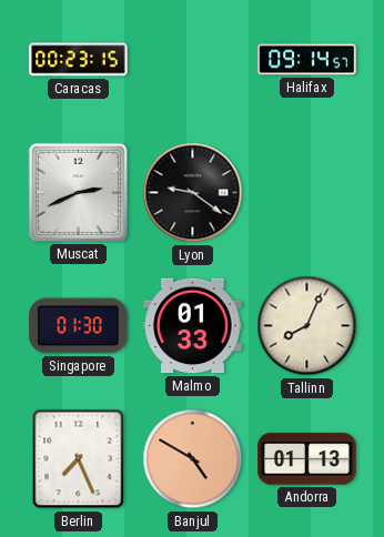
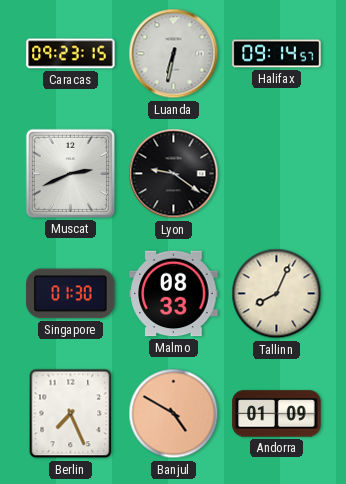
Caracas: 00:23 -> 09:23 (71, 54)
Luanda: none -> 6:32 (174, 54)
Malmo: 01:33 -> 08:33 (174, 294)
Andorra: 01:13 -> 01:09 (277, 414)
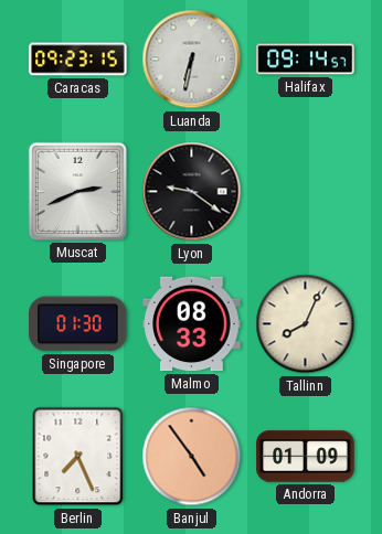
Banjul: 4:50 -> 4:54 (192, 457)
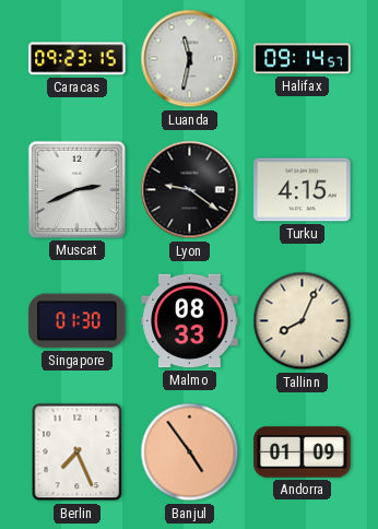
Luanda: 6:32 -> 11:32 (190, 59)
Turku: none -> 4:15 (303, 190)
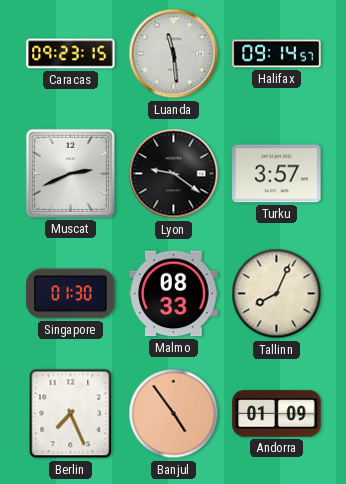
Luanda: 11:32 -> 11:29 (174, 54)
Turku: 4:15 -> 3:57 (277, 174)
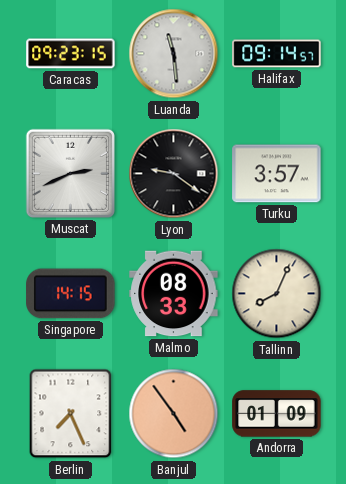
Singapore: 01:30 -> 14:15 (71, 294)
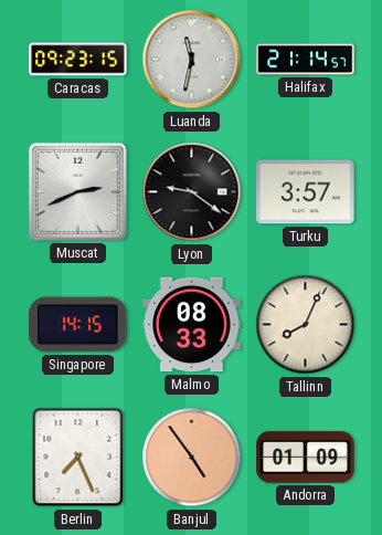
Luanda: 11:29 -> 11:32 (192, 60)
Halifax: 09:14 -> 21:14 (306, 60)
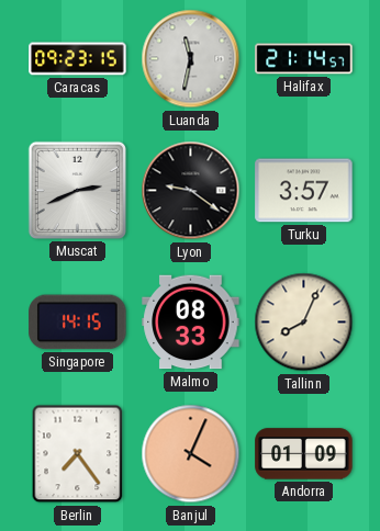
Berlin: 7:26 -> 7:24 (78, 454)
Banjul: 4:54 -> 4:04 (191, 454)
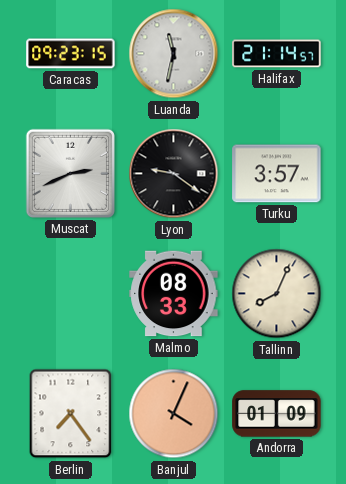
Singapore: 14:15 -> none (78, 323)
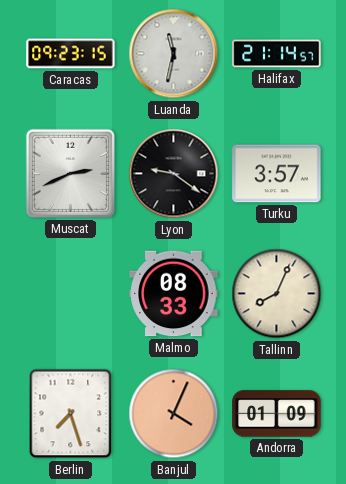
Berlin: 7:24 -> 7:27 (71, 414)
